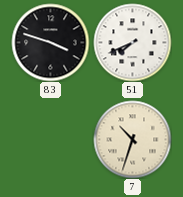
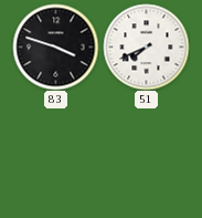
7: 10:33 -> none (132, 139)
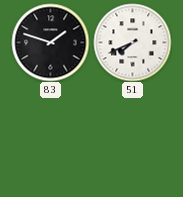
83: 3:48 -> 1:48 (50, 42)
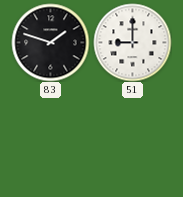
51: 7:41 -> 9:00 (132, 42)
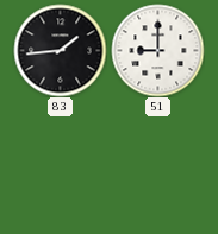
83: 1:48 -> 1:44 (60, 50)
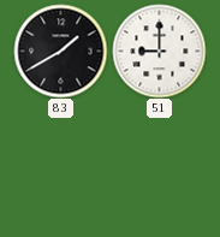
83: 1:44 -> 1:40 (60, 51)
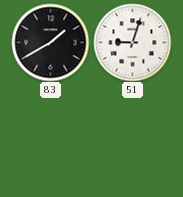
51: 9:00 -> 9:03 (132, 42)
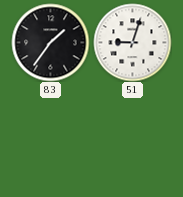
83: 1:40 -> 1:36 (50, 42)
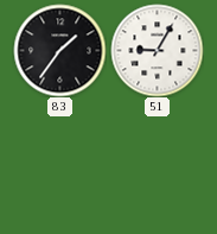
51: 9:03 -> 9:05 (157, 50)
